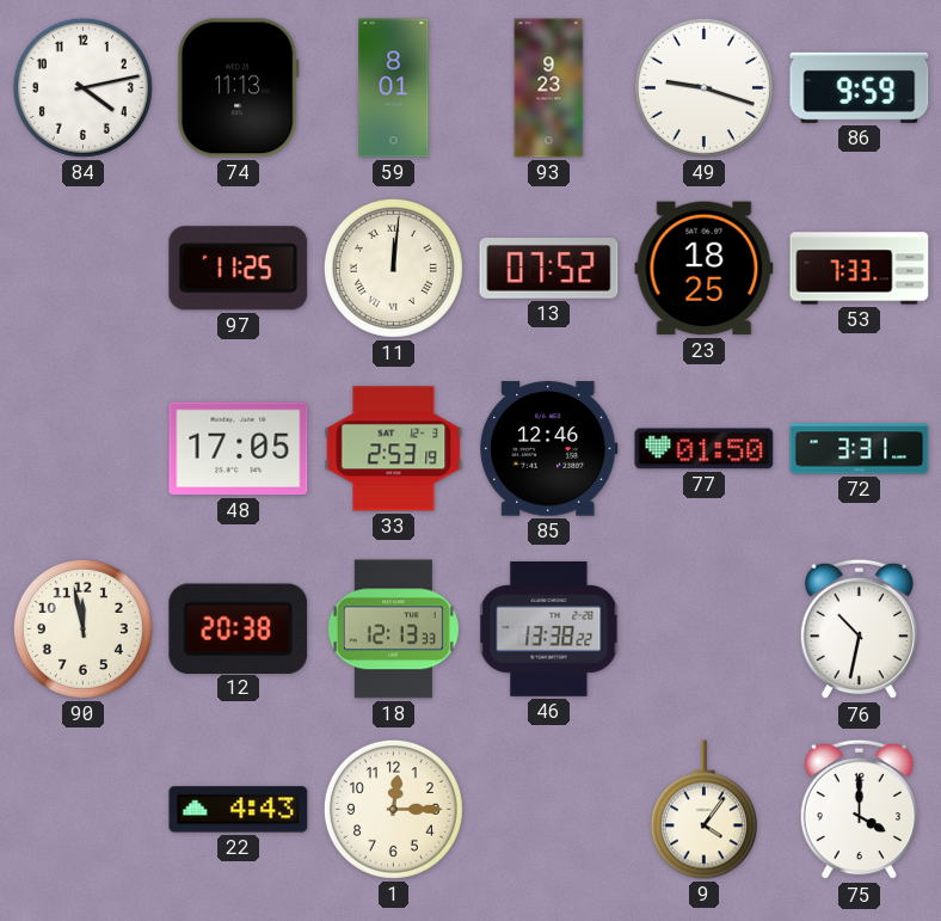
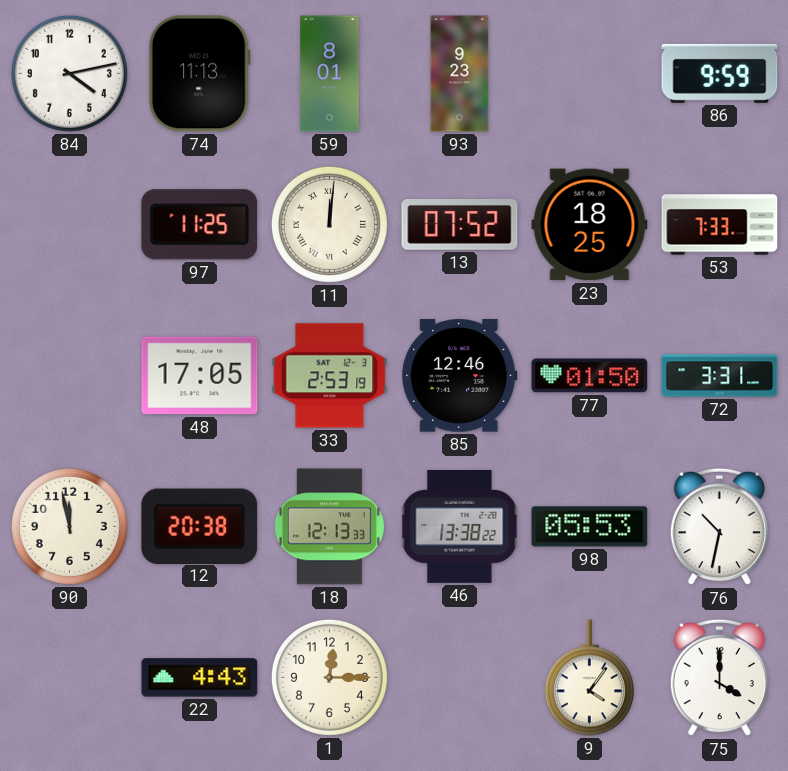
49: 9:18 -> none (703, 87)
98: none -> 05:53 (590, 527)
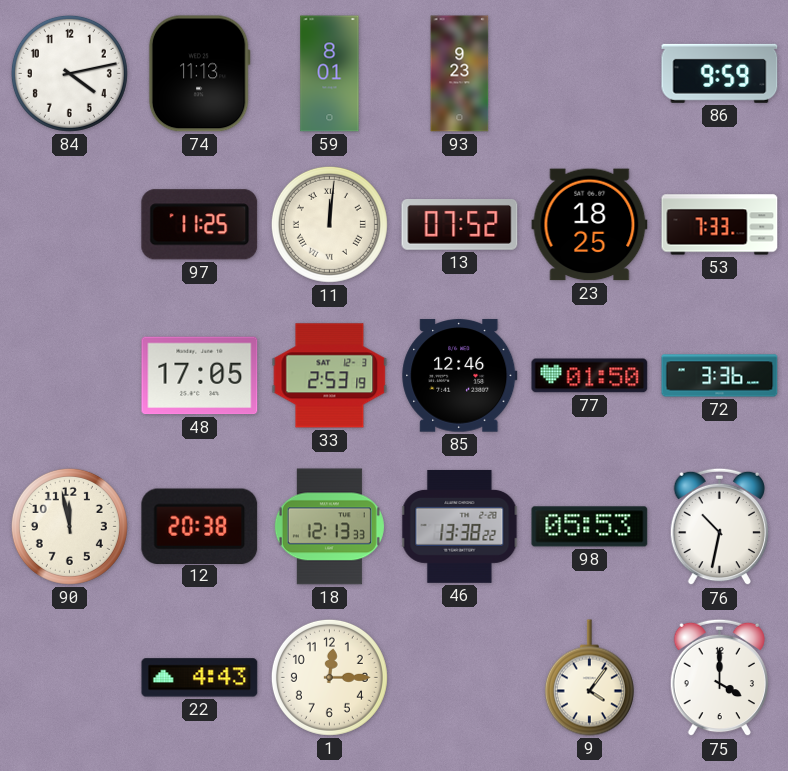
72: 3:31 -> 3:36 (720, 376)
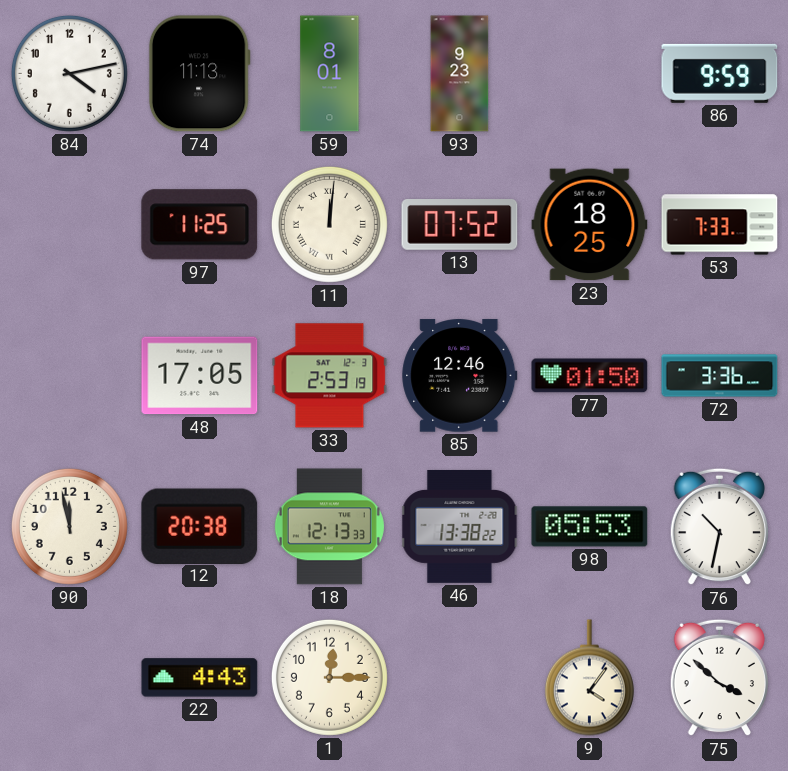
75: 4:00 -> 3:52 (719, 678)
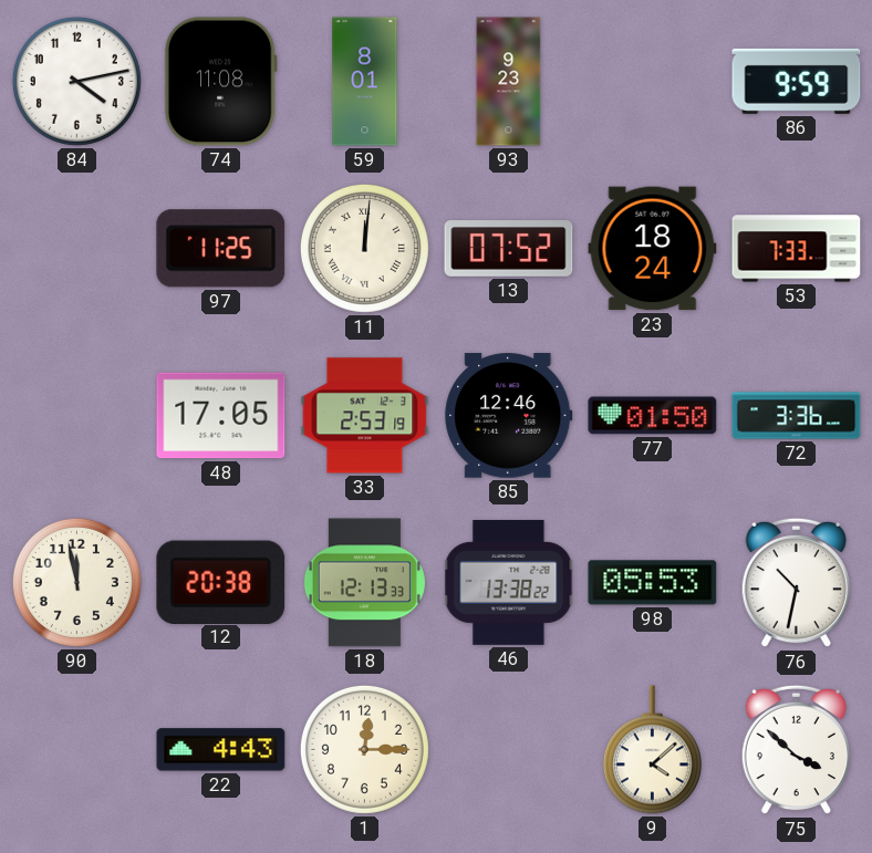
74: 11:13 -> 11:08 (220, 82)
23: 18:25 -> 18:24 (653, 249)
9: 4:06 -> 4:08 (652, 750)
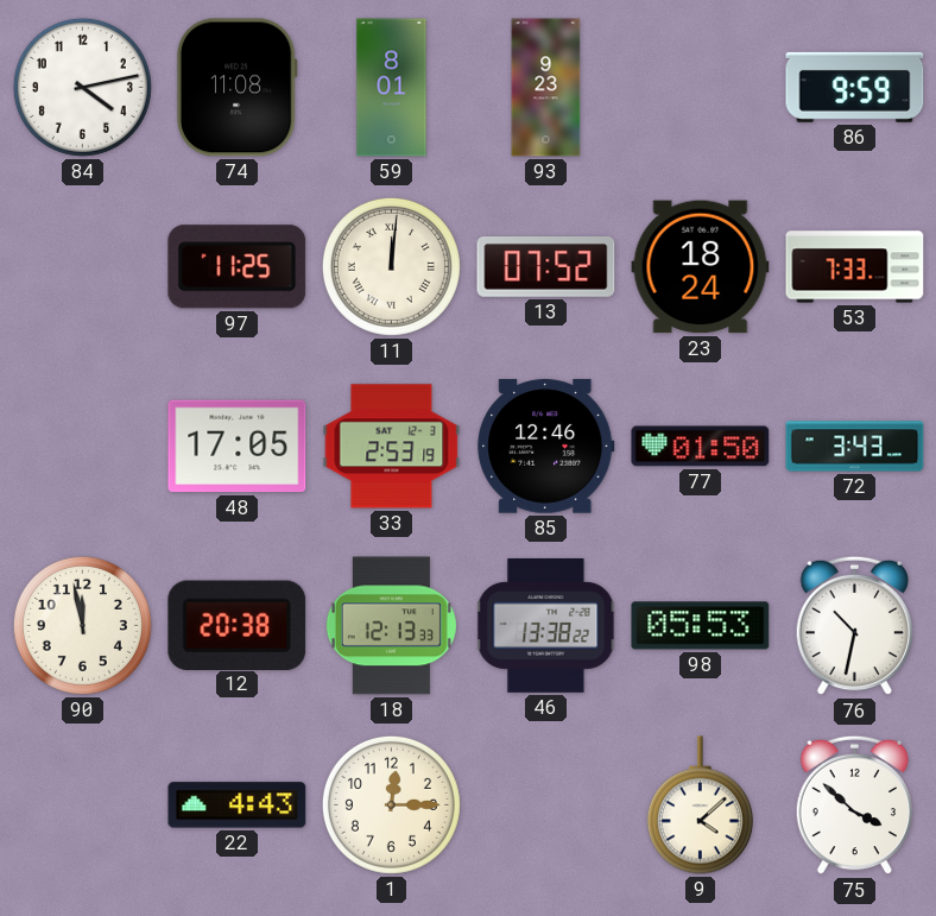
72: 3:36 -> 3:43 (855, 447)
